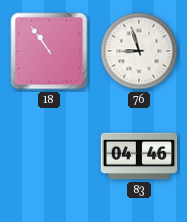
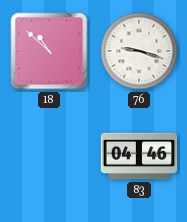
18: 10:54 -> 10:52 (49, 51)
76: 8:57 -> 9:18 (139, 51)
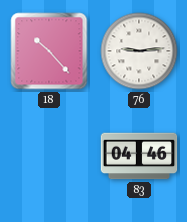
18: 10:52 -> 10:23 (49, 51)
76: 9:18 -> 9:14 (139, 51)
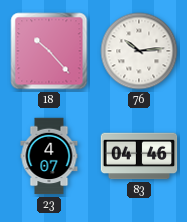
76: 9:14 -> 10:14 (139, 51)
23: none -> 4:07 (49, 156)
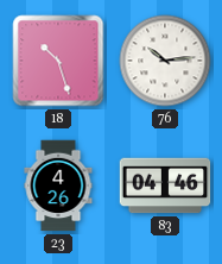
18: 10:23 -> 10:27 (58, 61)
23: 4:07 -> 4:26 (58, 186)
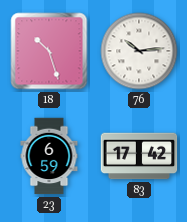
23: 4:26 -> 6:59 (49, 156)
83: 04:46 -> 17:42 (139, 156)
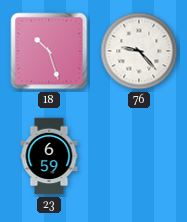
76: 10:14 -> 9:23 (139, 51)
83: 17:42 -> none (139, 156)
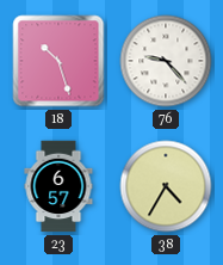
23: 6:59 -> 6:57 (58, 186)
38: none -> 4:35 (166, 186)
